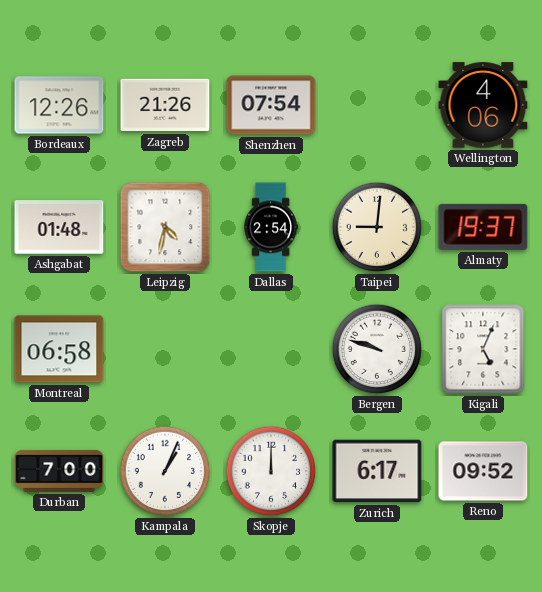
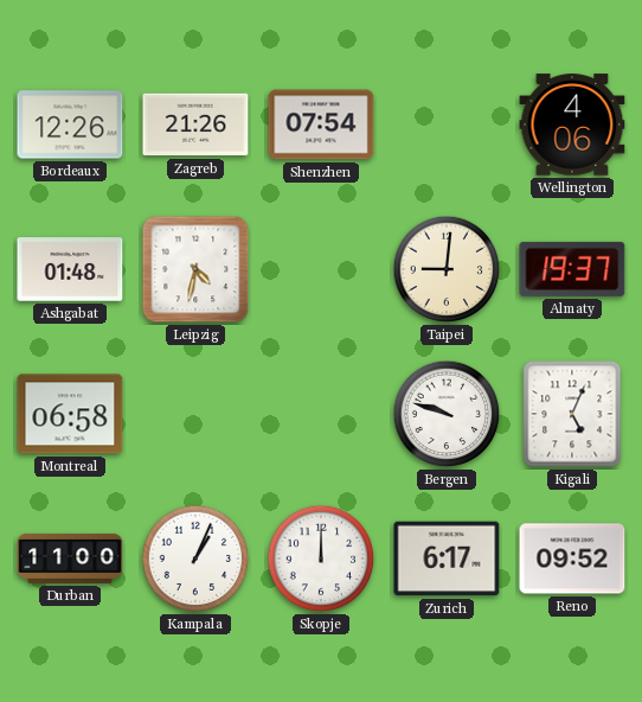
Dallas: 2:54 -> none (270, 227)
Durban: 7:00 -> 11:00 (70, 559)
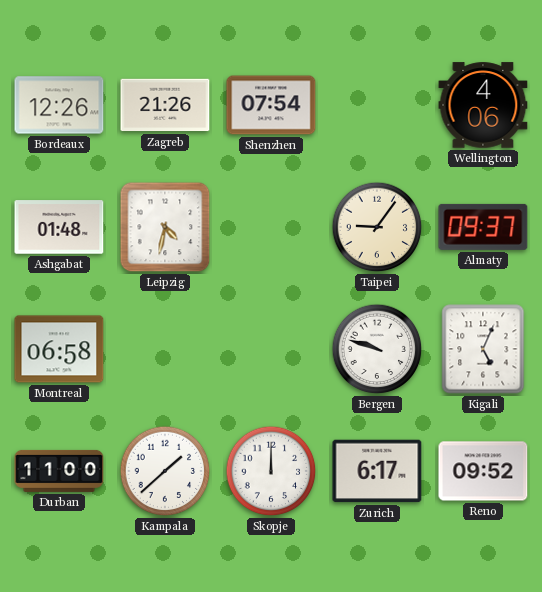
Taipei: 9:01 -> 9:06 (377, 227)
Almaty: 19:37 -> 09:37 (483, 227)
Kampala: 1:04 -> 1:38 (165, 471)
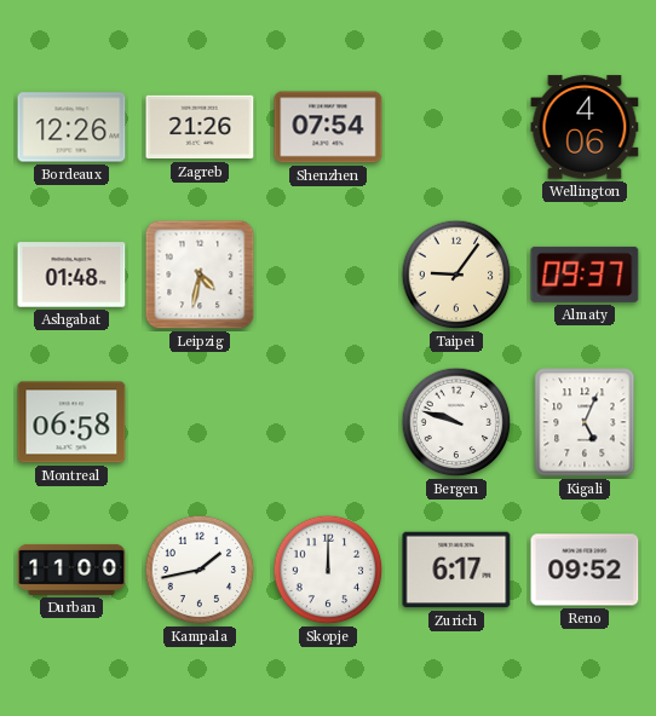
Kampala: 1:38 -> 1:43 (200, 570)
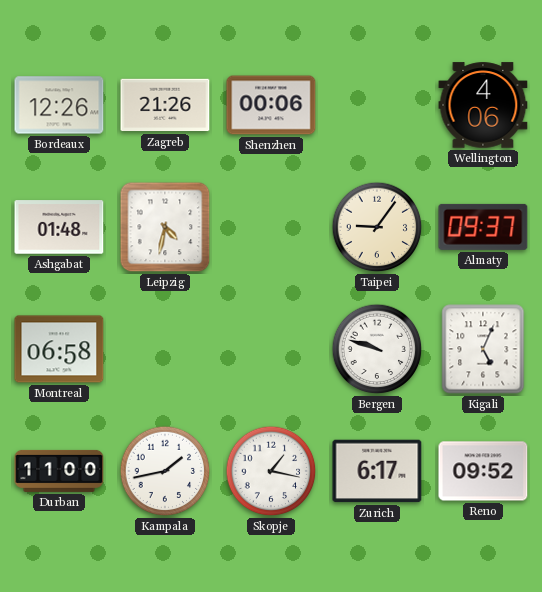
Shenzhen: 07:54 -> 00:06 (271, 105)
Skopje: 12:00 -> 1:17 (271, 471)
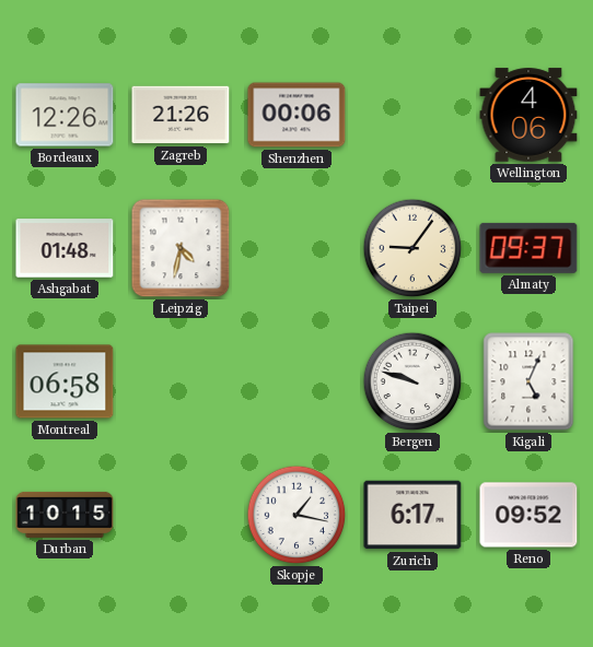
Durban: 11:00 -> 10:15 (65, 515)
Kampala: 1:43 -> none (165, 471)
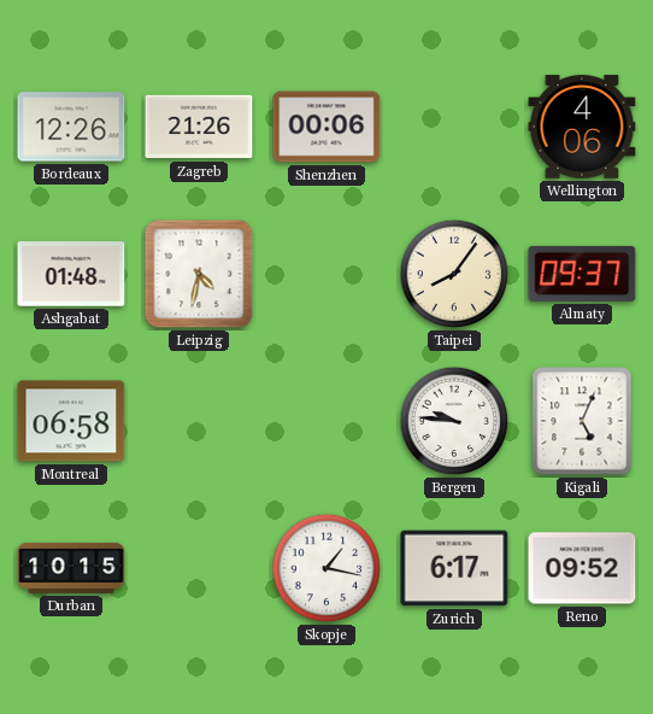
Taipei: 9:06 -> 8:06 (454, 274)
Bergen: 9:48 -> 9:46 (454, 421)
